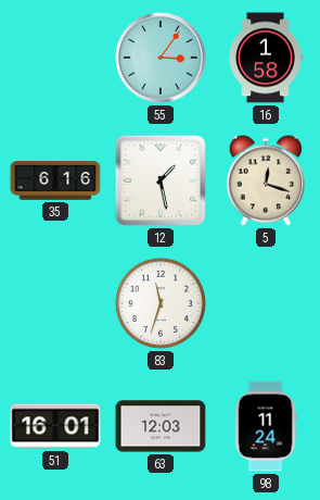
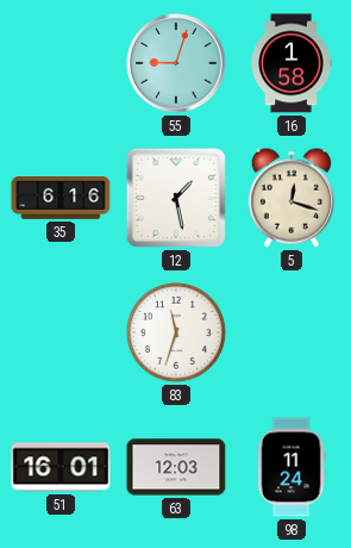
55: 3:06 -> 9:03 (176, 63)
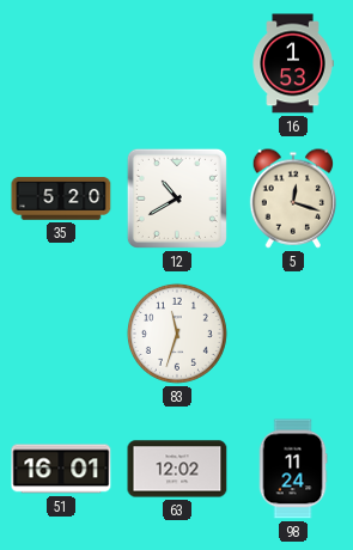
55: 9:03 -> none (176, 63)
16: 1:58 -> 1:53 (293, 63)
35: 6:16 -> 5:20 (61, 198)
12: 1:28 -> 10:40 (177, 198)
63: 12:03 -> 12:02 (177, 469)
